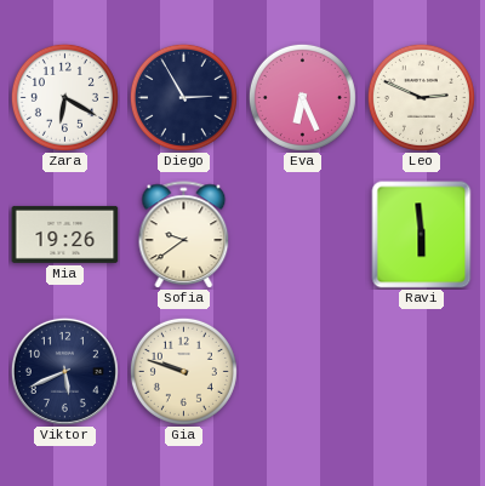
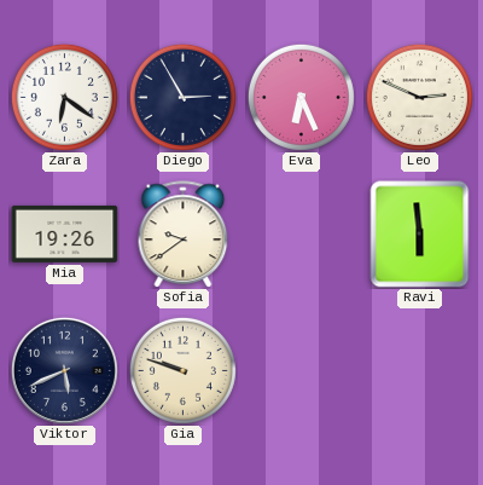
Zara: 6:20 -> 6:21 (64, 97)
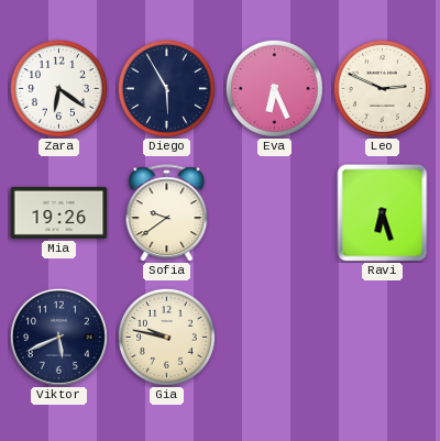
Diego: 2:55 -> 5:55 (166, 88)
Ravi: 5:59 -> 6:27 (383, 213)
Gia: 9:48 -> 9:47 (166, 337)
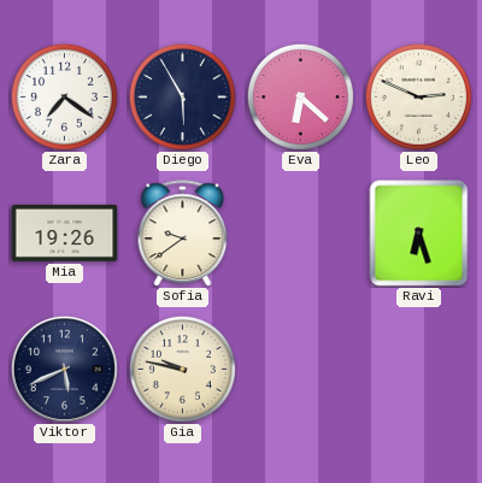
Zara: 6:21 -> 7:21 (64, 96)
Eva: 6:26 -> 6:22 (300, 96)
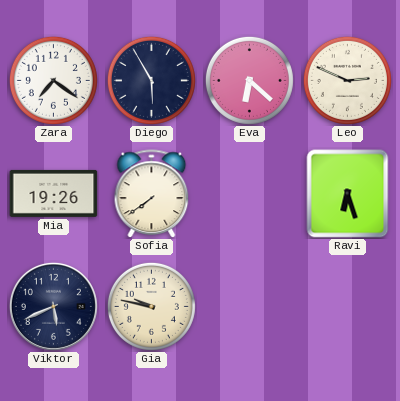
Sofia: 9:39 -> 7:39 (152, 193)
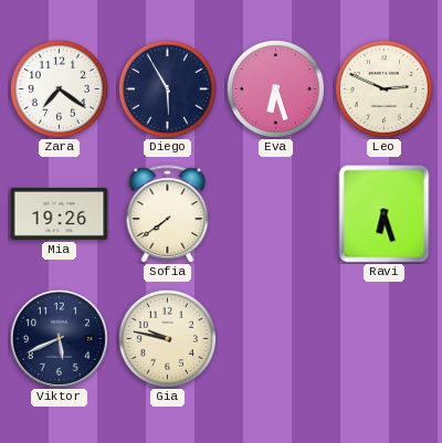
Eva: 6:22 -> 6:27 (275, 88)
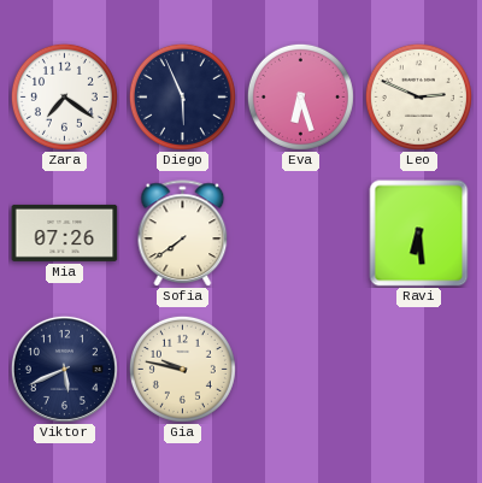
Diego: 5:55 -> 5:56 (182, 96)
Mia: 19:26 -> 07:26 (65, 232)
Ravi: 6:27 -> 6:29 (419, 234)
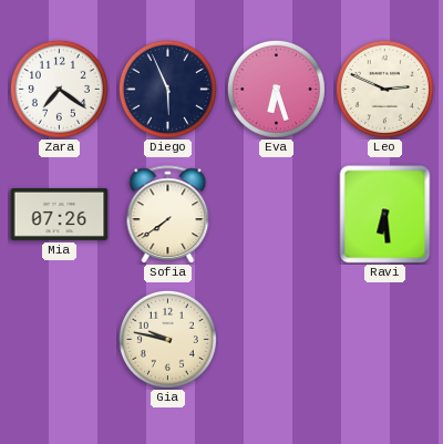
Viktor: 5:41 -> none (64, 369)
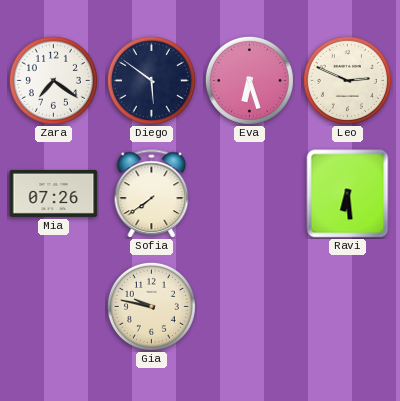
Diego: 5:56 -> 5:51 (151, 80)
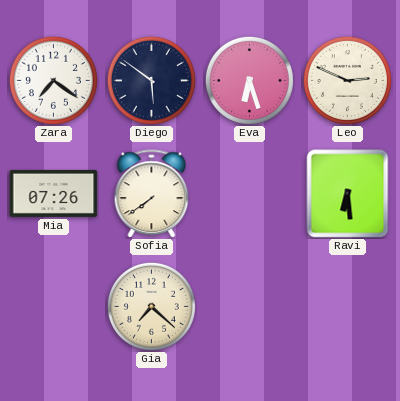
Gia: 9:47 -> 7:22 (151, 306)
